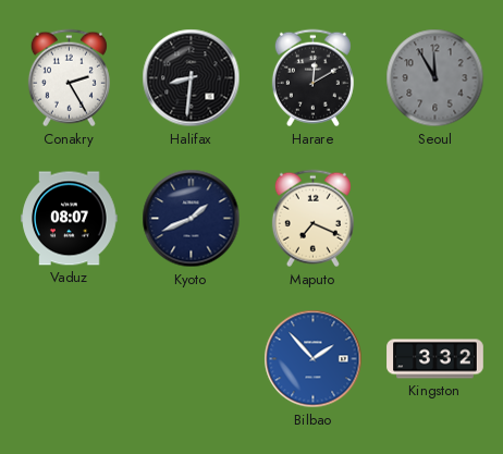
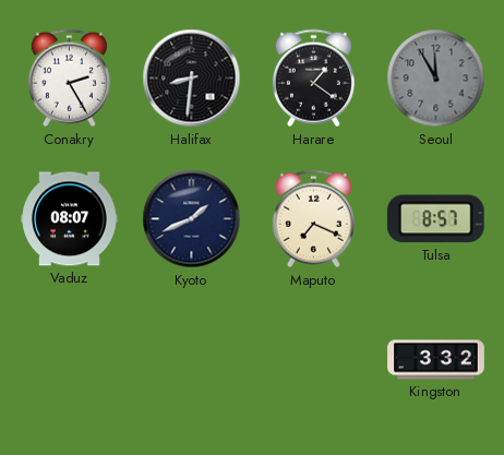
Harare: 12:10 -> 1:21 (313, 79)
Tulsa: none -> 8:57 (435, 219)
Bilbao: 1:53 -> none (314, 359)
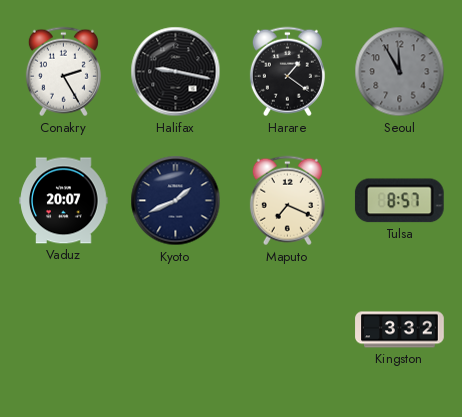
Halifax: 8:31 -> 9:17 (176, 72)
Vaduz: 08:07 -> 20:07 (64, 201)
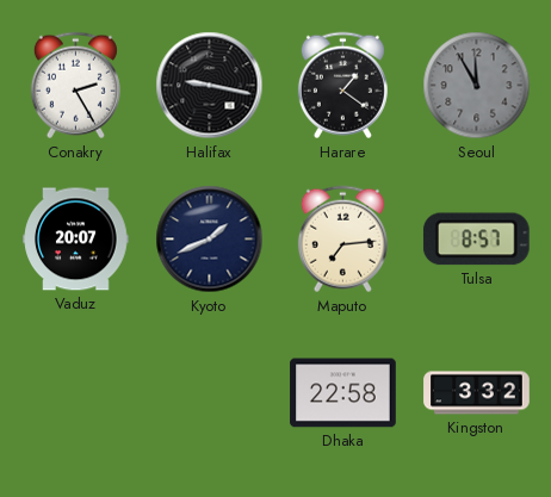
Maputo: 7:19 -> 7:14 (342, 240)
Dhaka: none -> 22:58 (343, 393)
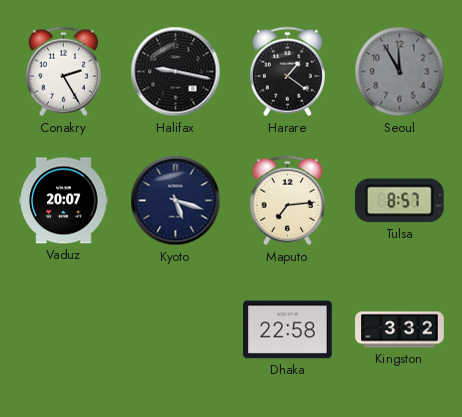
Kyoto: 1:41 -> 5:18 (176, 201)
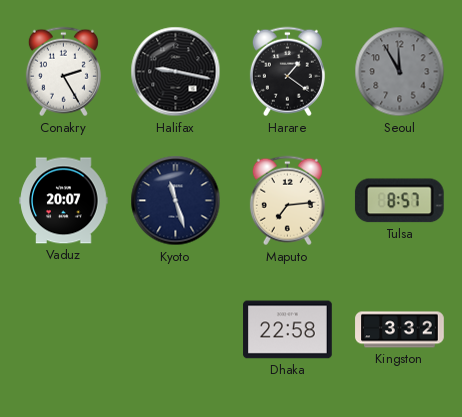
Kyoto: 5:18 -> 11:27 (176, 201)
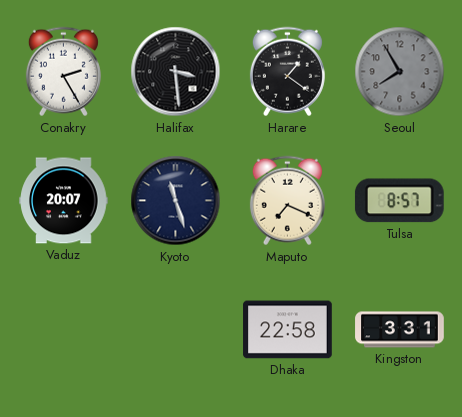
Halifax: 9:17 -> 3:29 (176, 72)
Seoul: 11:55 -> 7:55 (400, 72)
Maputo: 7:14 -> 7:19 (287, 201)
Kingston: 3:32 -> 3:31 (400, 330)
